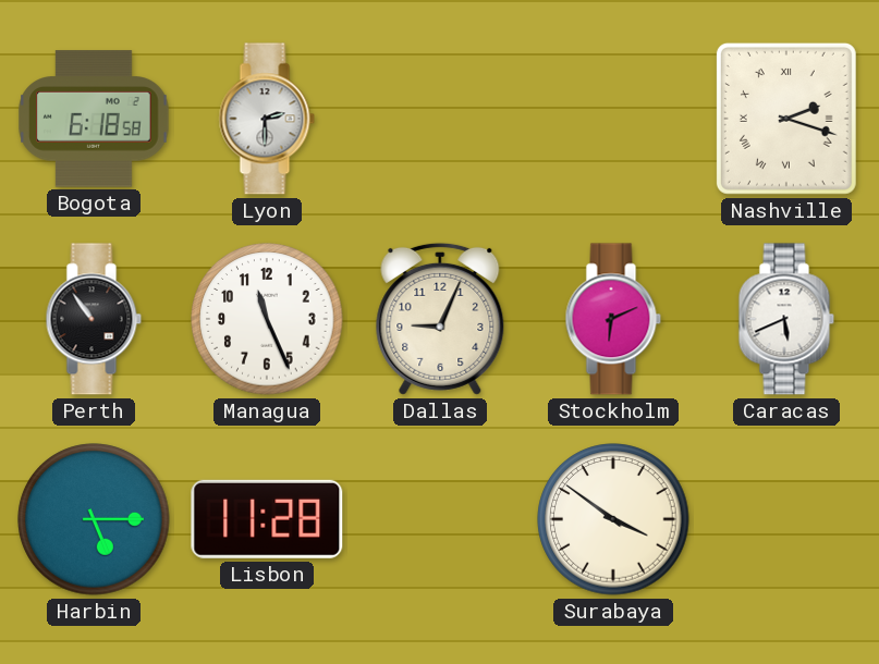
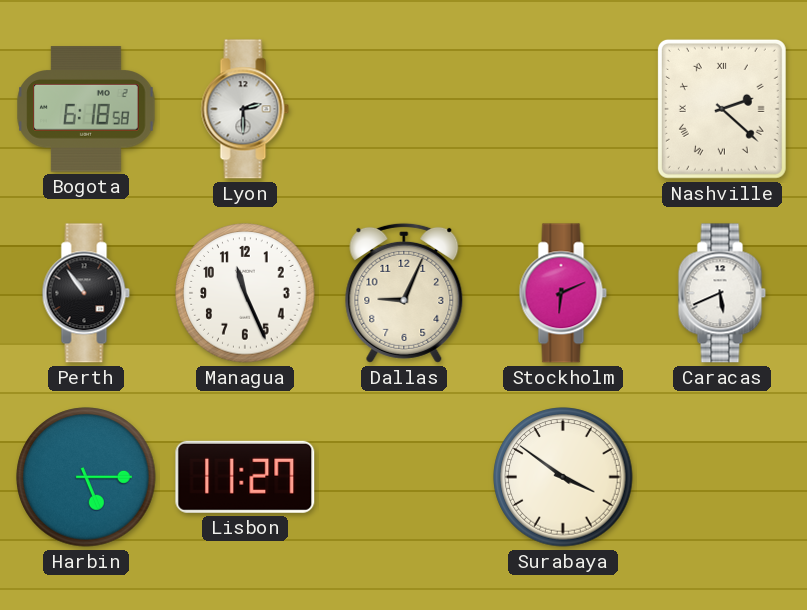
Nashville: 2:18 -> 2:22 (722, 109)
Lisbon: 11:28 -> 11:27 (245, 477)
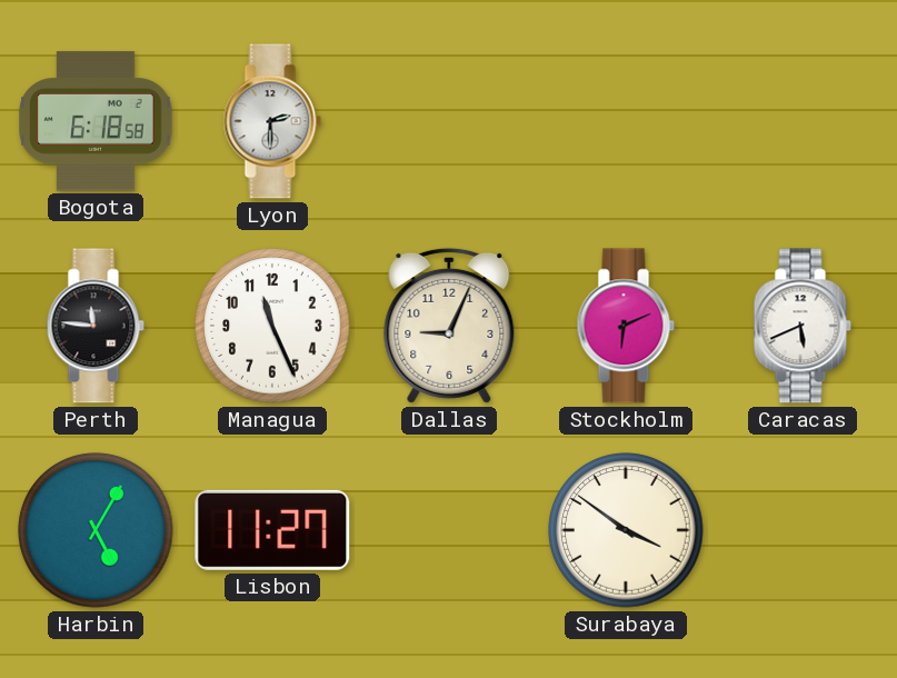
Nashville: 2:22 -> none (722, 109)
Perth: 10:54 -> 11:46 (96, 326)
Harbin: 5:15 -> 5:05 (96, 530)
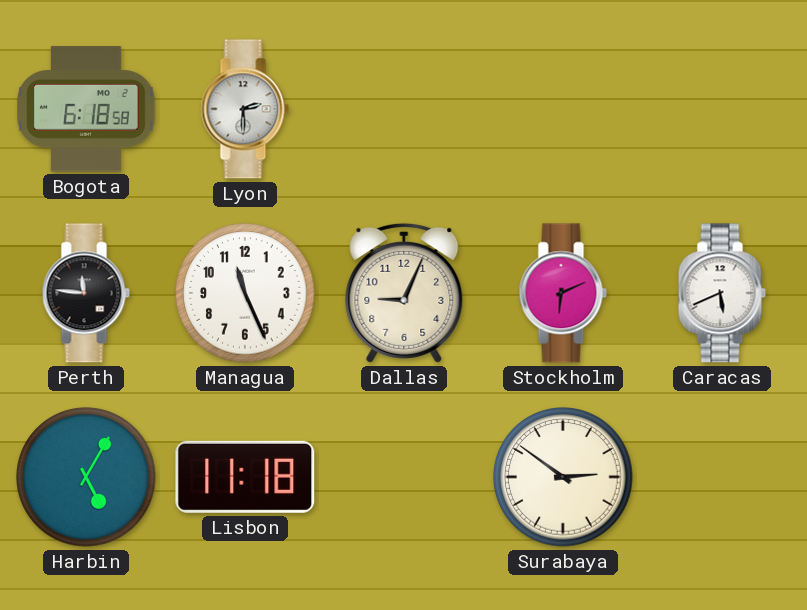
Lisbon: 11:27 -> 11:18 (245, 477)
Surabaya: 3:51 -> 2:51 (563, 477)
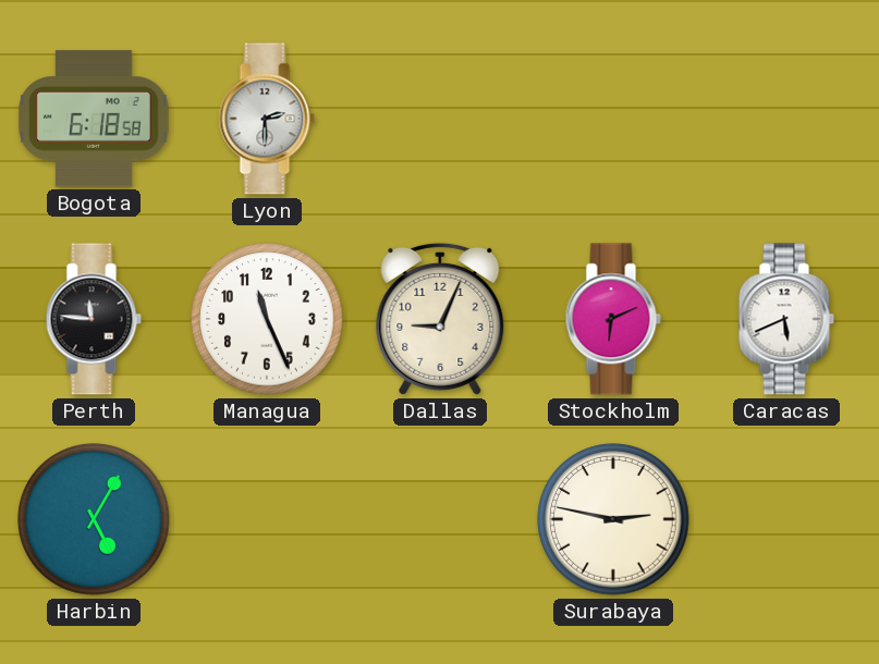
Lisbon: 11:18 -> none (245, 477)
Surabaya: 2:51 -> 2:47 (613, 519)
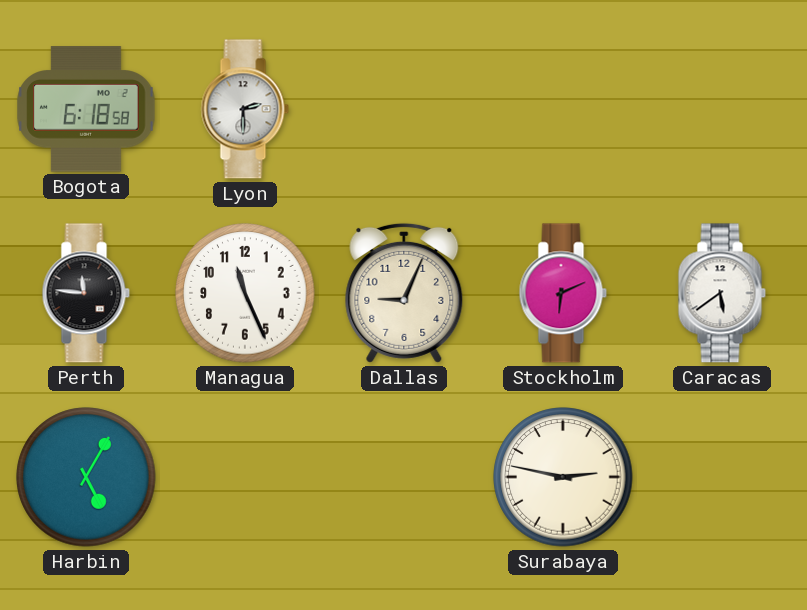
Caracas: 5:41 -> 5:39 (722, 293)
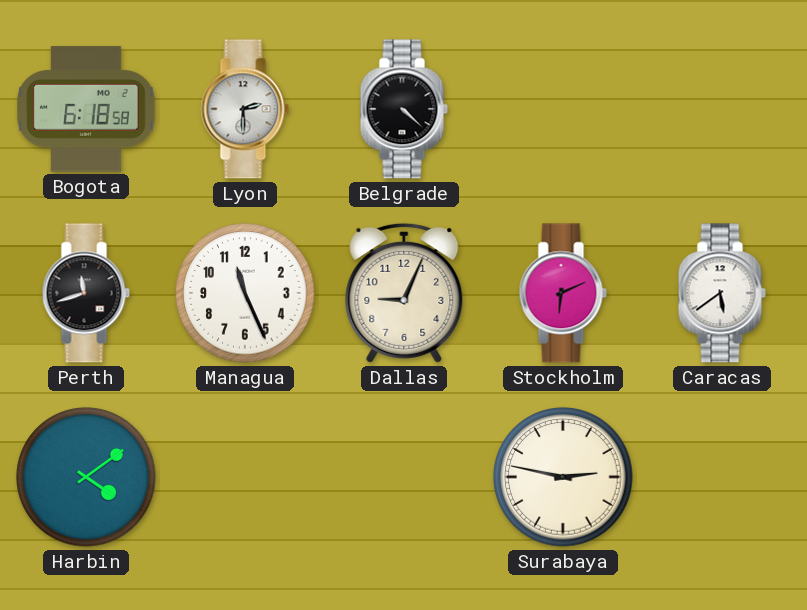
Belgrade: none -> 4:22 (404, 109)
Perth: 11:46 -> 11:42 (86, 293)
Harbin: 5:05 -> 4:09 (86, 477)
